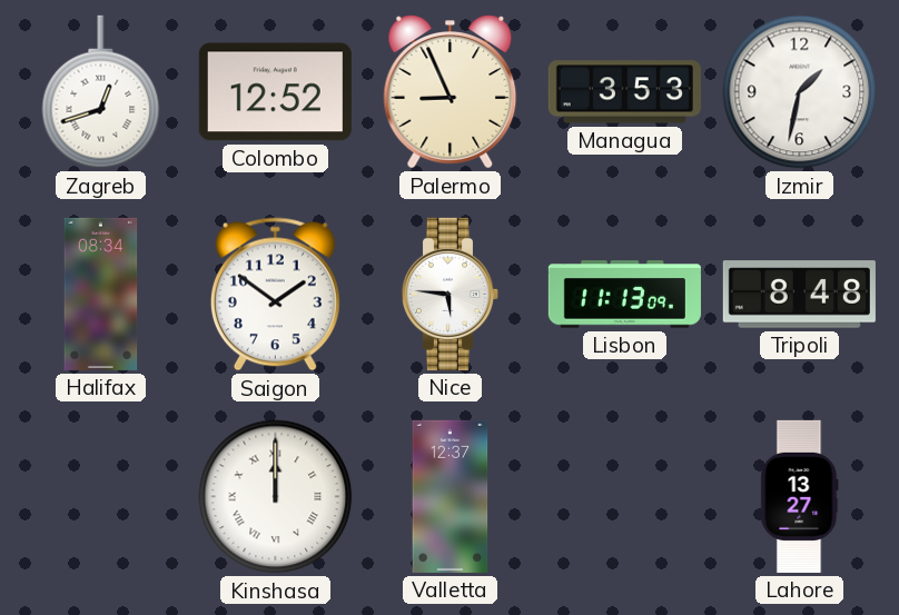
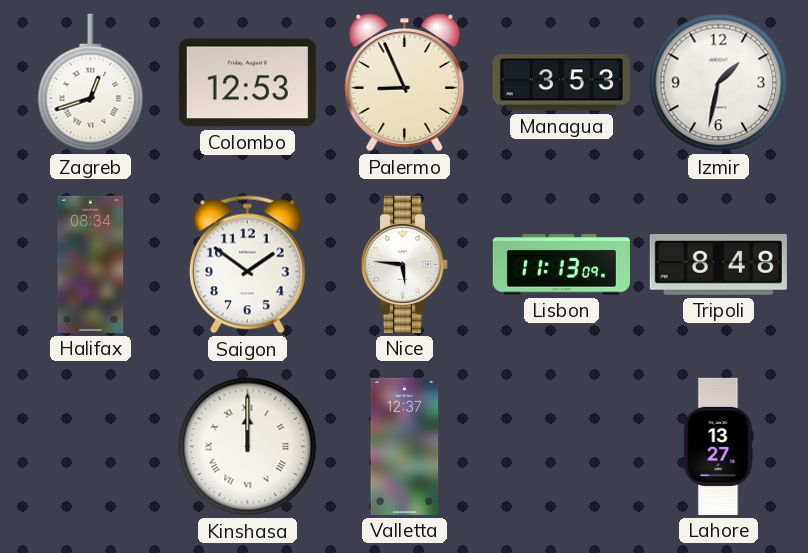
Colombo: 12:52 -> 12:53 (247, 83)
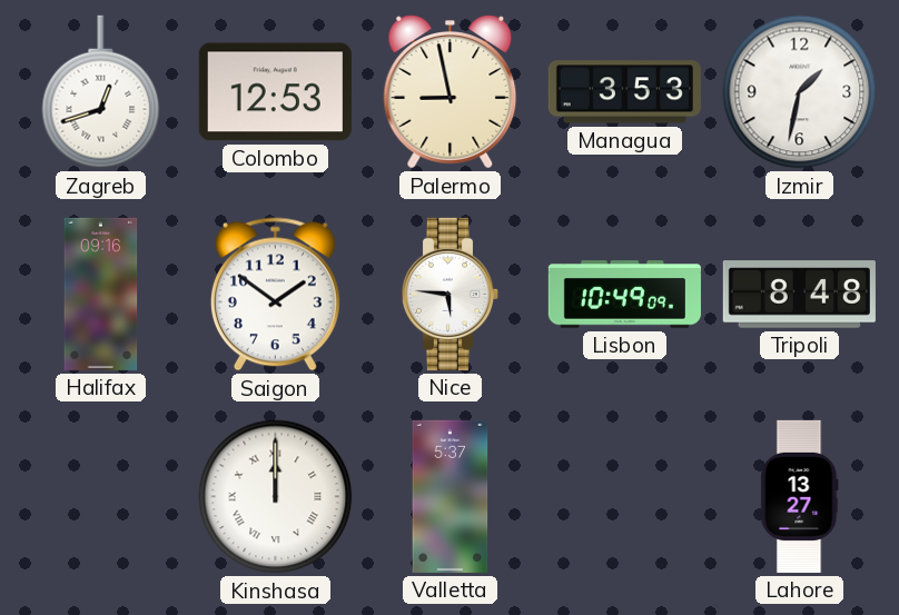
Palermo: 8:56 -> 8:58 (451, 92)
Halifax: 08:34 -> 09:16 (101, 294)
Lisbon: 11:13 -> 10:49 (624, 295)
Valletta: 12:37 -> 5:37 (451, 496)
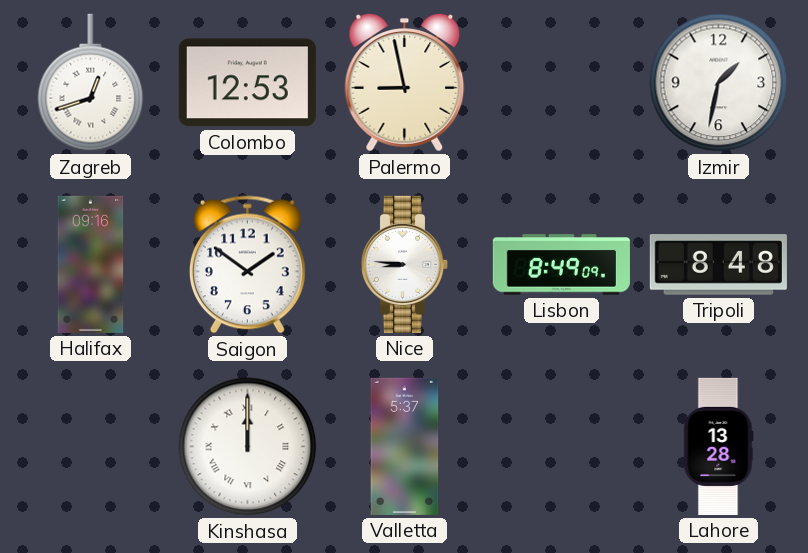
Managua: 3:53 -> none (624, 92)
Nice: 5:46 -> 8:46 (405, 264)
Lisbon: 10:49 -> 8:49 (561, 265)
Lahore: 13:27 -> 13:28 (719, 446)
